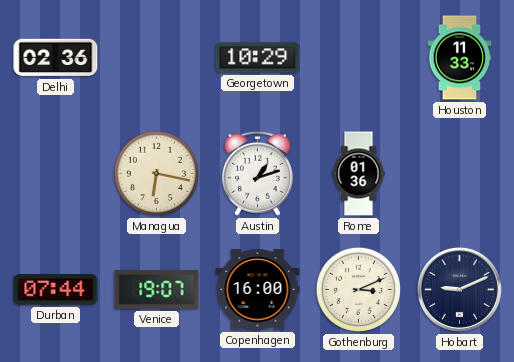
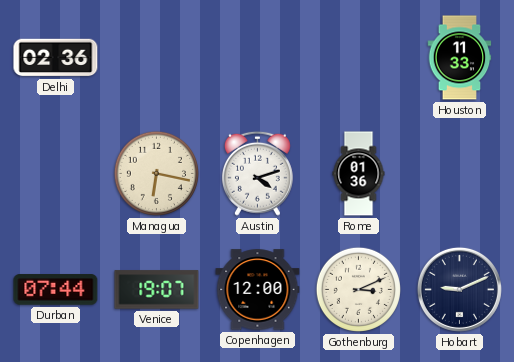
Georgetown: 10:29 -> none (258, 58)
Austin: 1:12 -> 4:12 (257, 173)
Copenhagen: 16:00 -> 12:00 (258, 290)
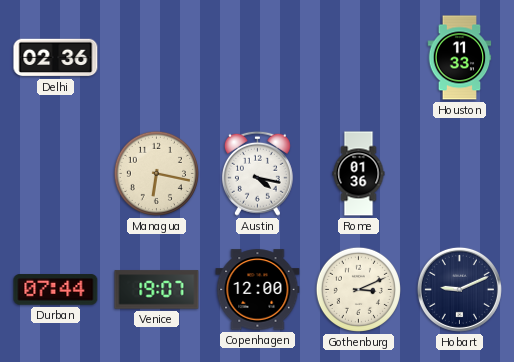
Austin: 4:12 -> 4:17 (257, 173)
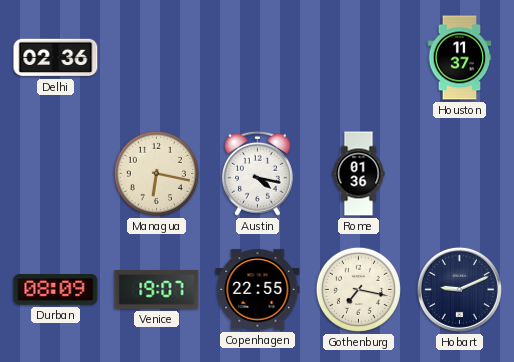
Houston: 11:33 -> 11:37 (460, 58)
Durban: 07:44 -> 08:09 (56, 290)
Copenhagen: 12:00 -> 22:55 (258, 290)
Gothenburg: 3:11 -> 7:17 (358, 289)
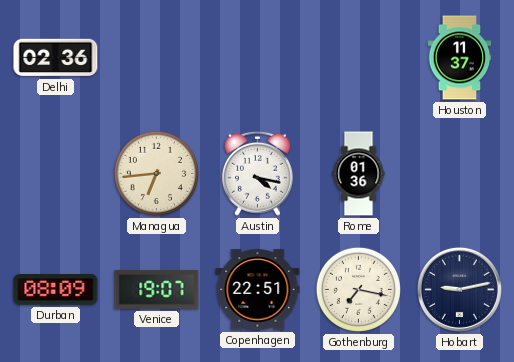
Managua: 6:17 -> 6:44 (156, 173)
Copenhagen: 22:55 -> 22:51 (258, 290)
Hobart: 9:11 -> 9:13 (459, 289)
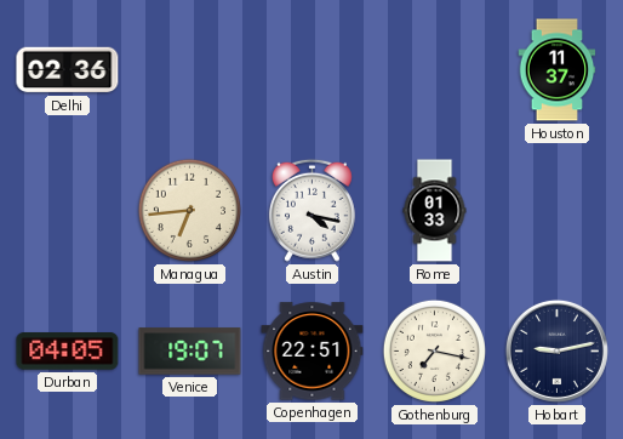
Rome: 01:36 -> 01:33 (435, 211)
Durban: 08:09 -> 04:05 (68, 352)
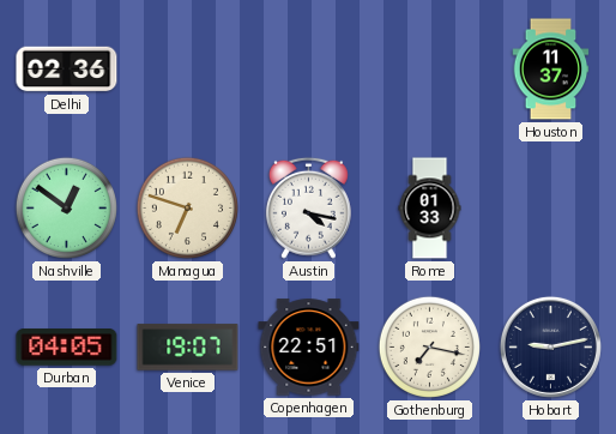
Nashville: none -> 12:51 (66, 207)
Managua: 6:44 -> 6:48 (187, 207)
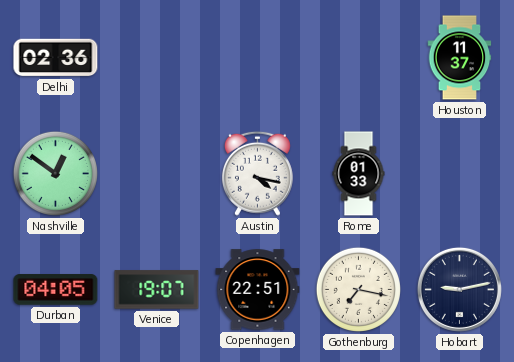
Managua: 6:48 -> none (187, 207)
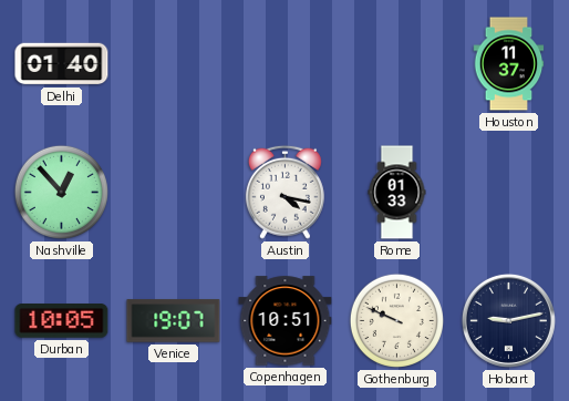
Delhi: 02:36 -> 01:40 (62, 64)
Nashville: 12:51 -> 12:53 (61, 192)
Durban: 04:05 -> 10:05 (62, 321)
Copenhagen: 22:51 -> 10:51 (286, 321)
Gothenburg: 7:17 -> 9:49 (396, 320)
